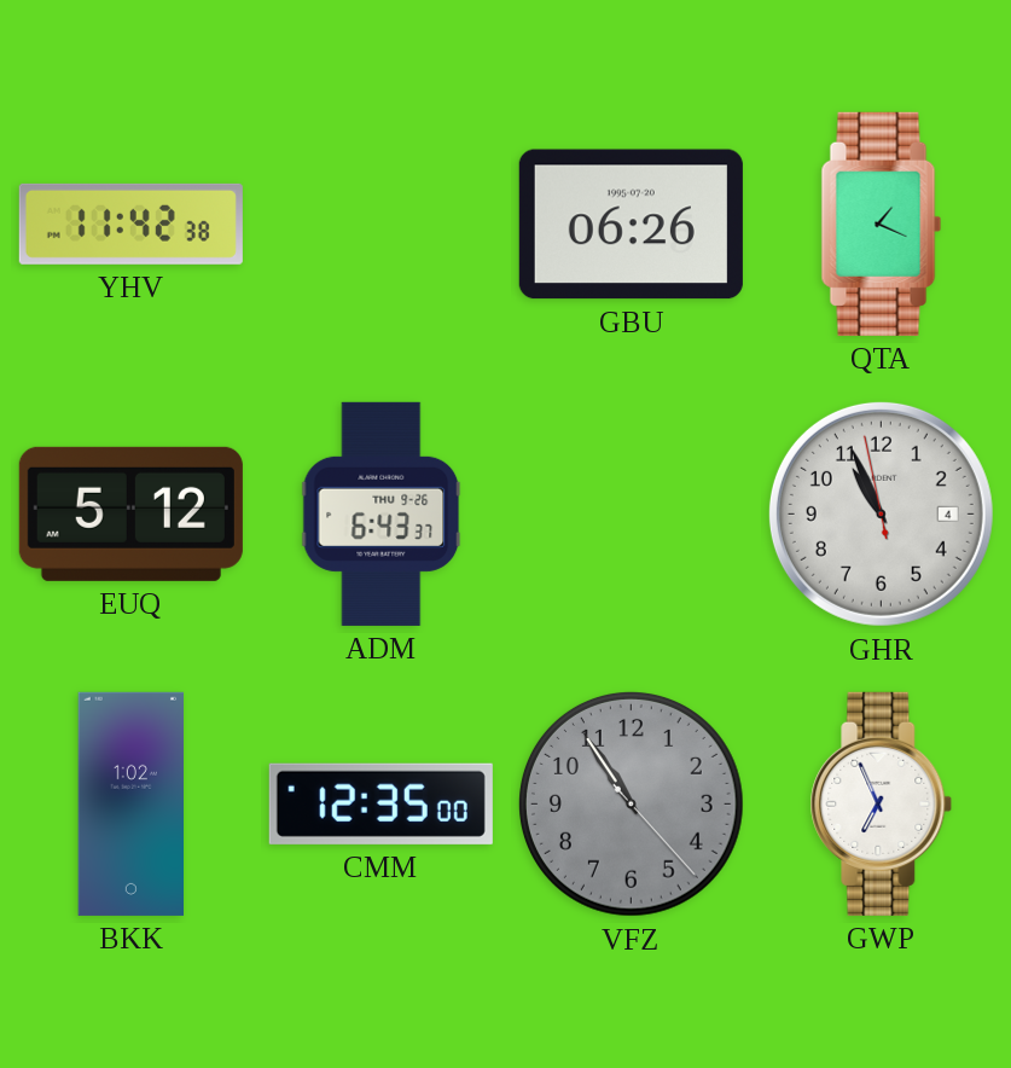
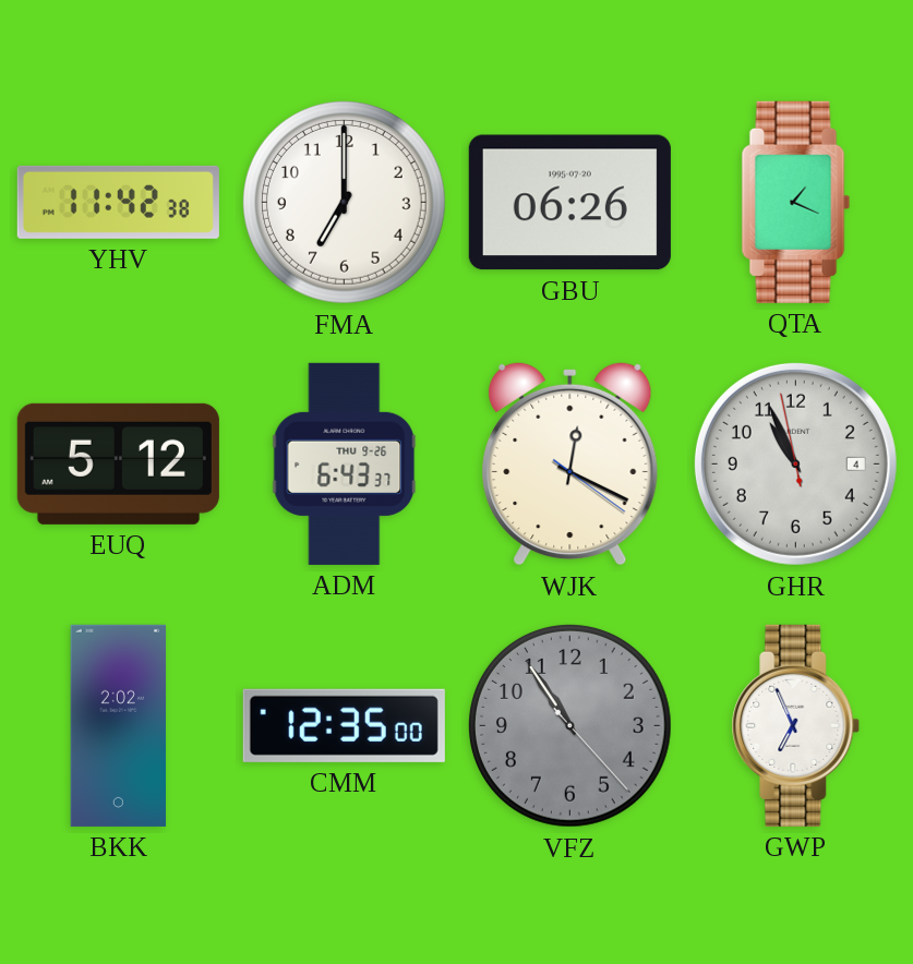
FMA: none -> 7:00 (344, 202)
WJK: none -> 12:19 (570, 463)
BKK: 1:02 -> 2:02 (119, 725)
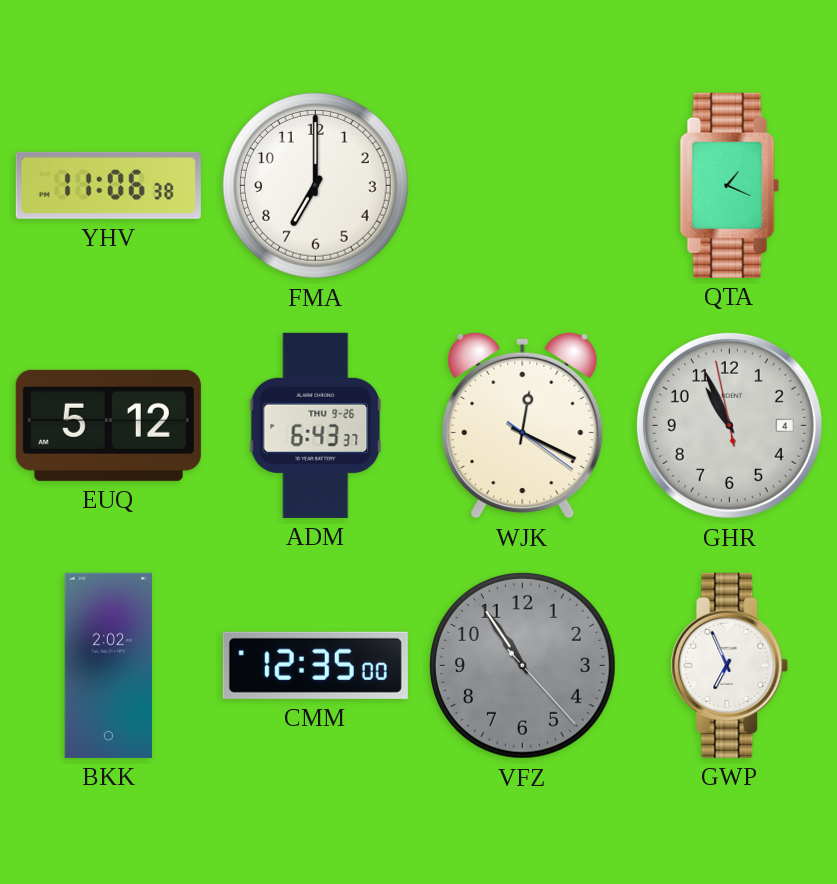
YHV: 11:42 -> 11:06 (108, 185)
GBU: 06:26 -> none (569, 203)
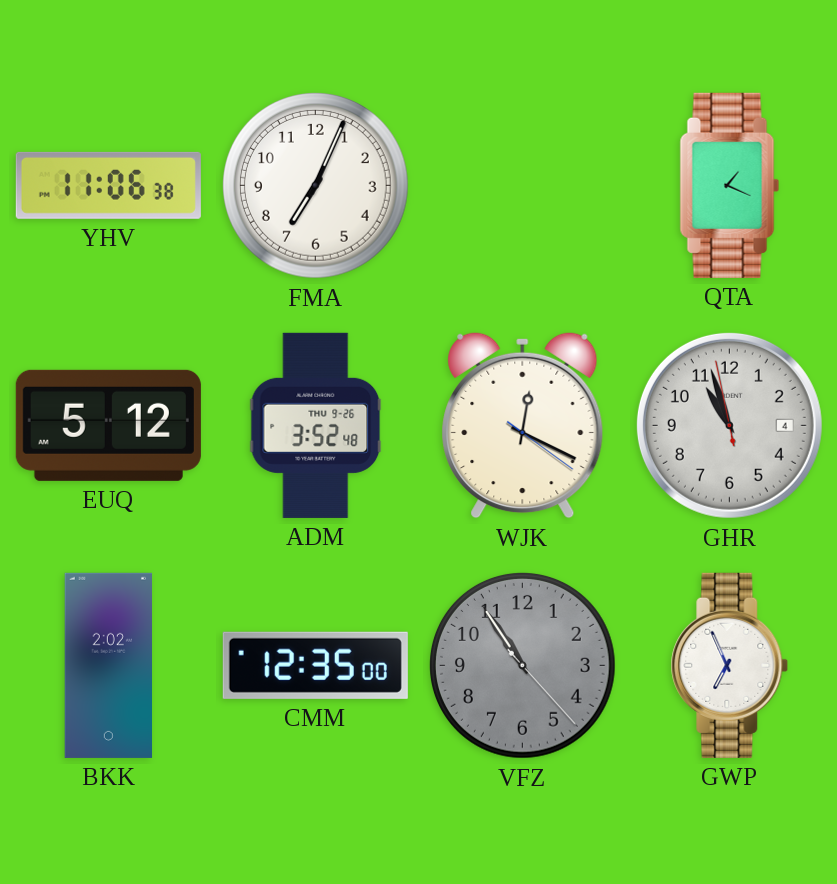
FMA: 7:00 -> 7:04 (315, 185)
ADM: 6:43 -> 3:52 (316, 425)
GHR: 10:55 -> 10:56 (729, 425)
